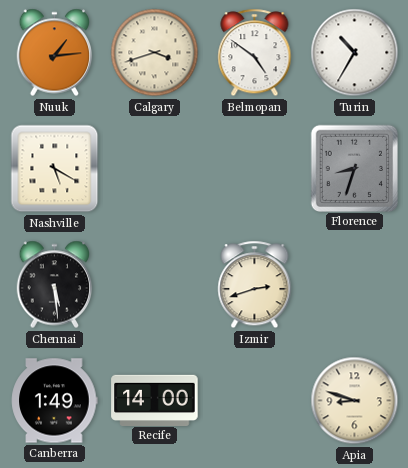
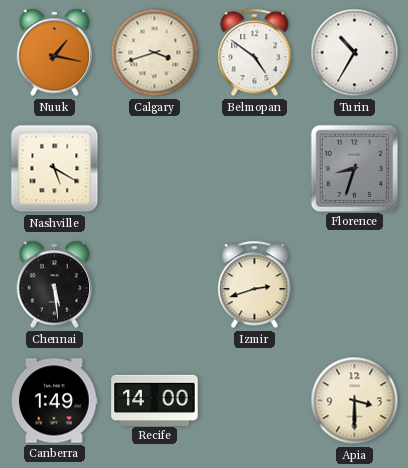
Nuuk: 1:14 -> 1:17 (55, 53)
Apia: 8:48 -> 3:30 (355, 401)
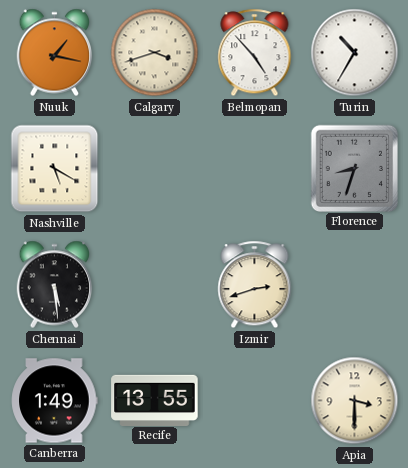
Belmopan: 4:51 -> 4:53 (255, 53)
Recife: 14:00 -> 13:55 (155, 400)
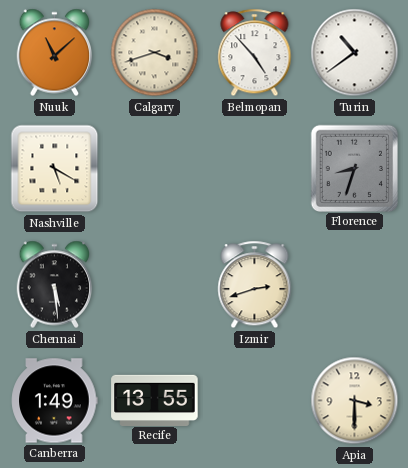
Nuuk: 1:17 -> 11:08 (55, 53)
Turin: 10:35 -> 10:39 (355, 53)
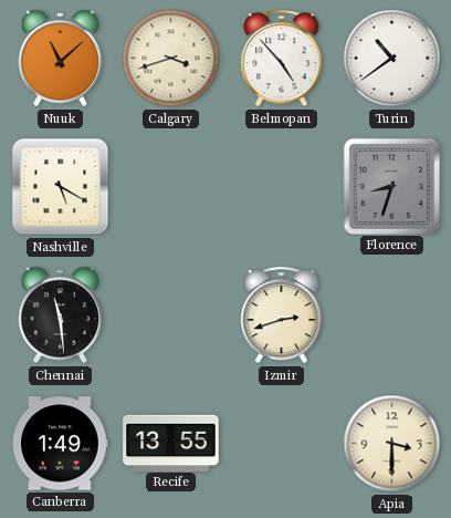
Chennai: 5:29 -> 11:29 (61, 315)
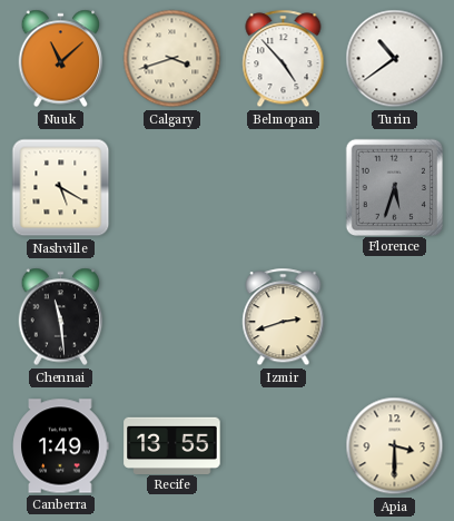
Florence: 8:33 -> 5:33 (394, 187)
